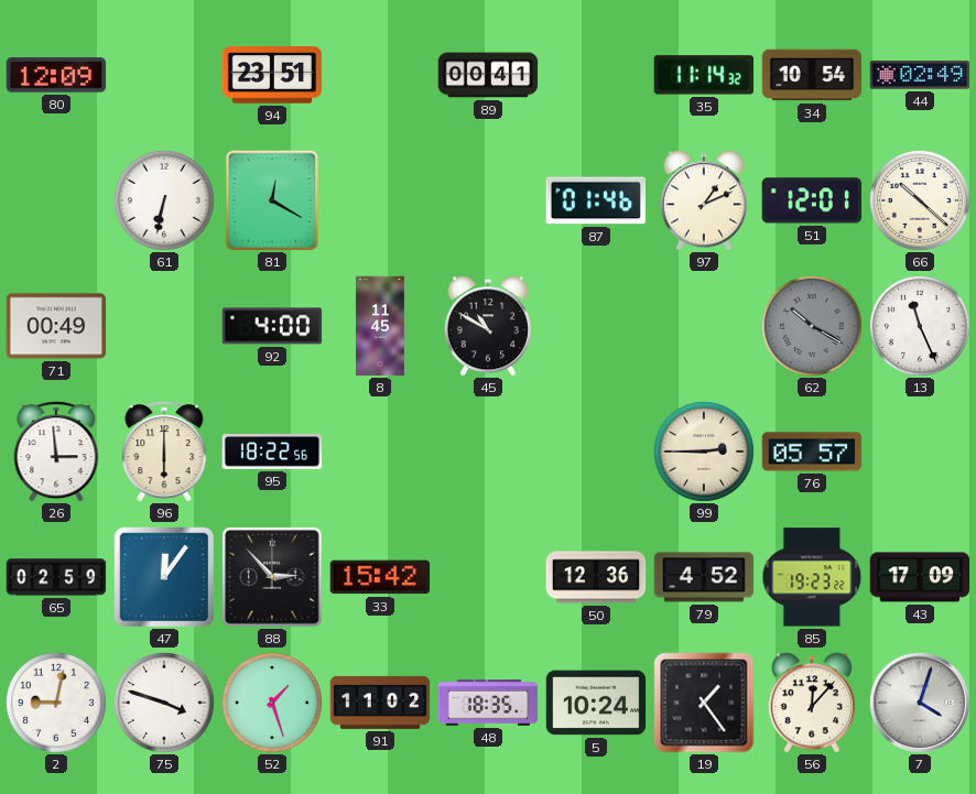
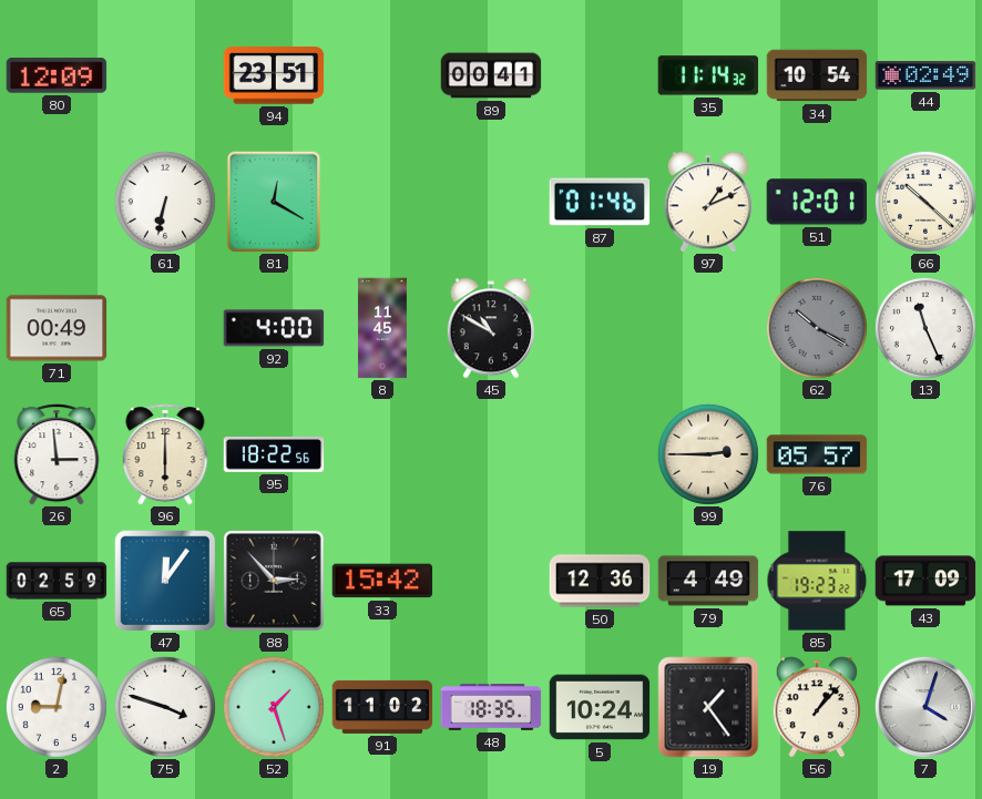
79: 4:52 -> 4:49 (708, 581)
56: 12:07 -> 1:07 (817, 707)
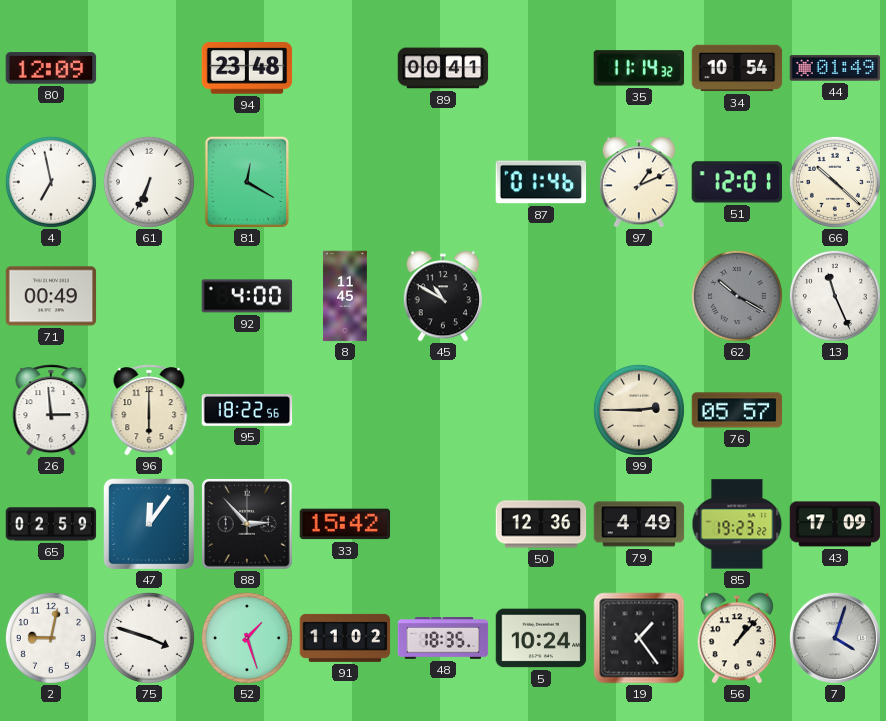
94: 23:51 -> 23:48 (247, 68)
44: 02:49 -> 01:49 (835, 68)
4: none -> 6:58 (51, 182)
61: 6:32 -> 6:34 (149, 182)
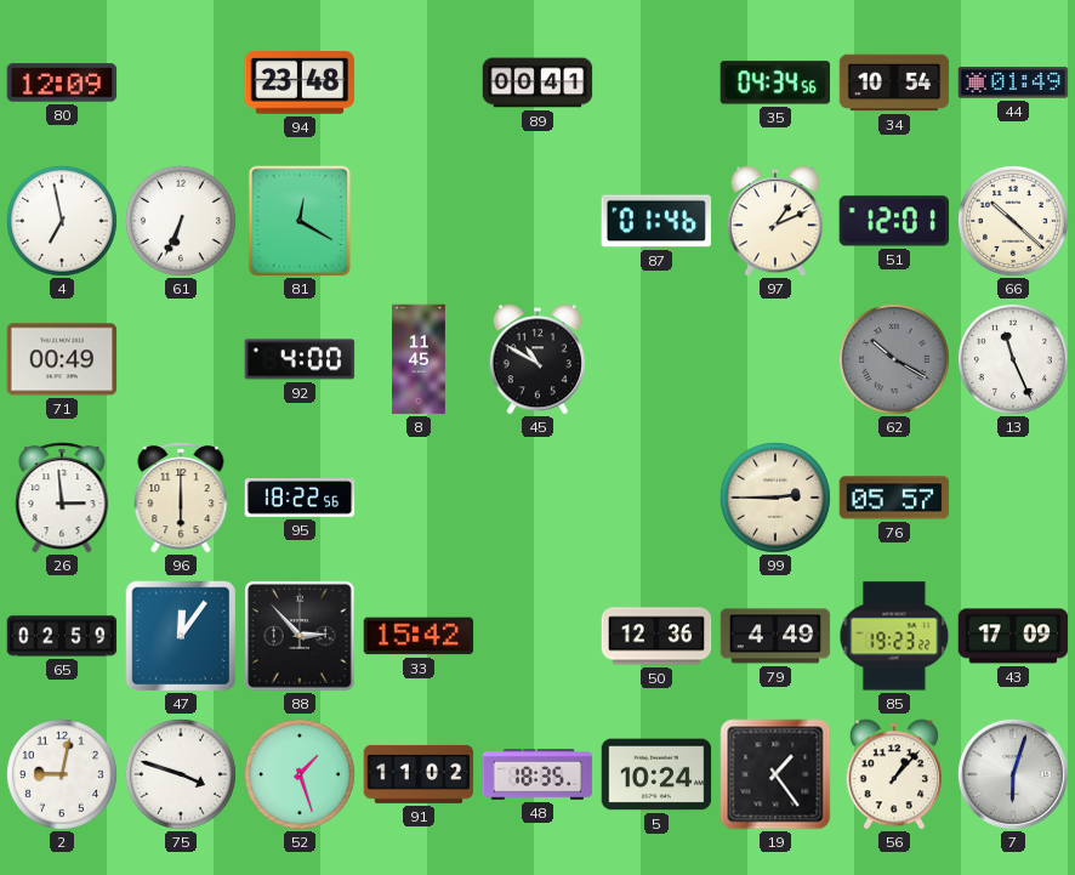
35: 11:14 -> 04:34 (775, 83)
7: 4:03 -> 6:03 (1013, 774)
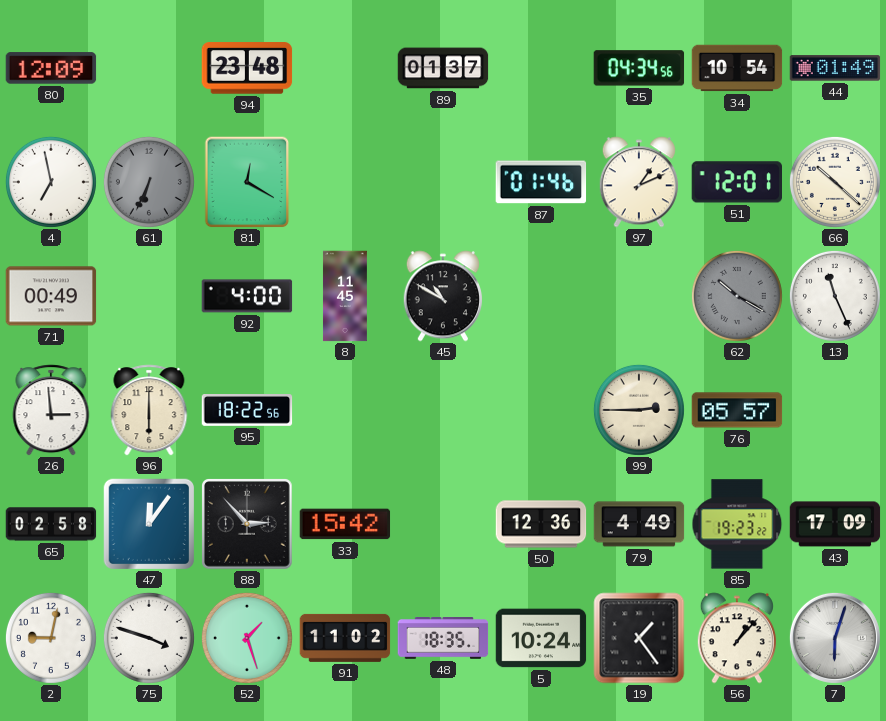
89: 00:41 -> 01:37 (443, 68)
61 dial: white -> grey (149, 182)
65: 02:59 -> 02:58 (51, 524)
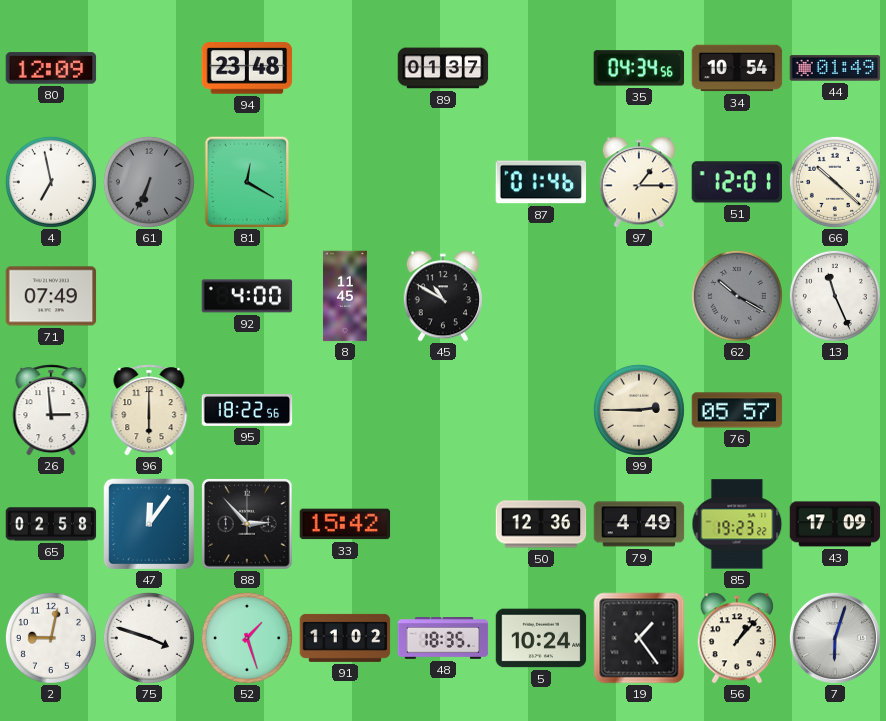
97: 1:11 -> 1:15 (639, 182)
71: 00:49 -> 07:49 (51, 296)
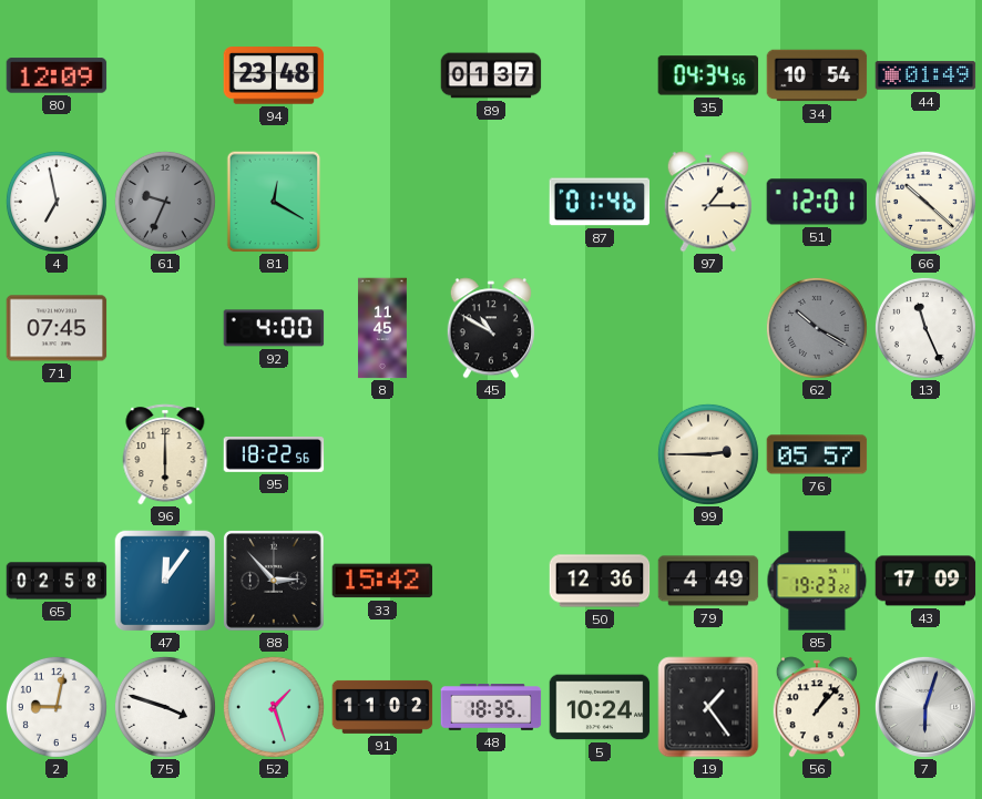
61: 6:34 -> 9:34 (165, 202)
71: 07:49 -> 07:45 (57, 328)
26: 2:59 -> none (51, 410)
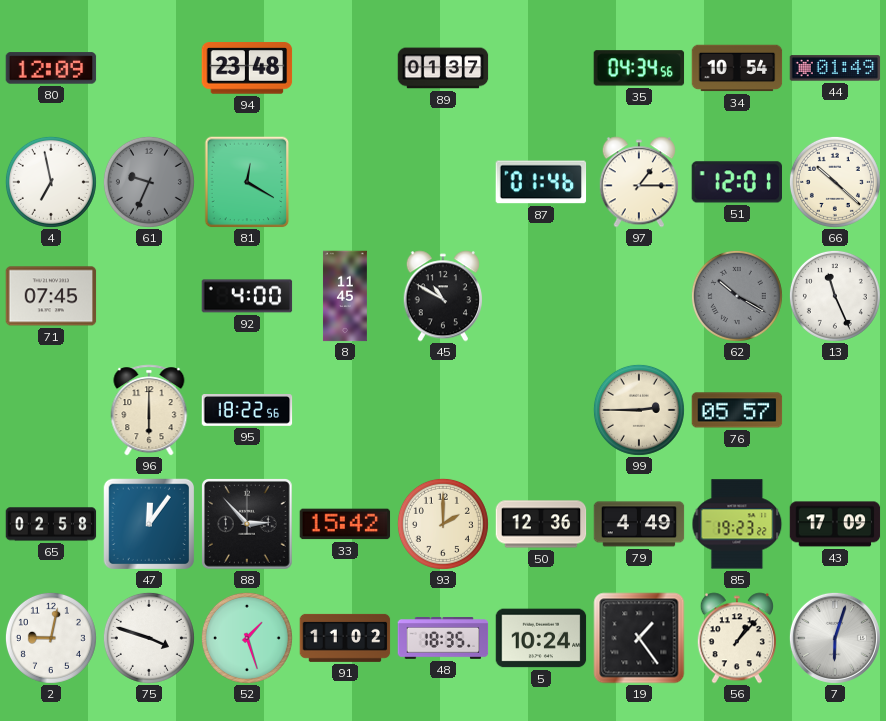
93: none -> 2:00 (443, 524)
